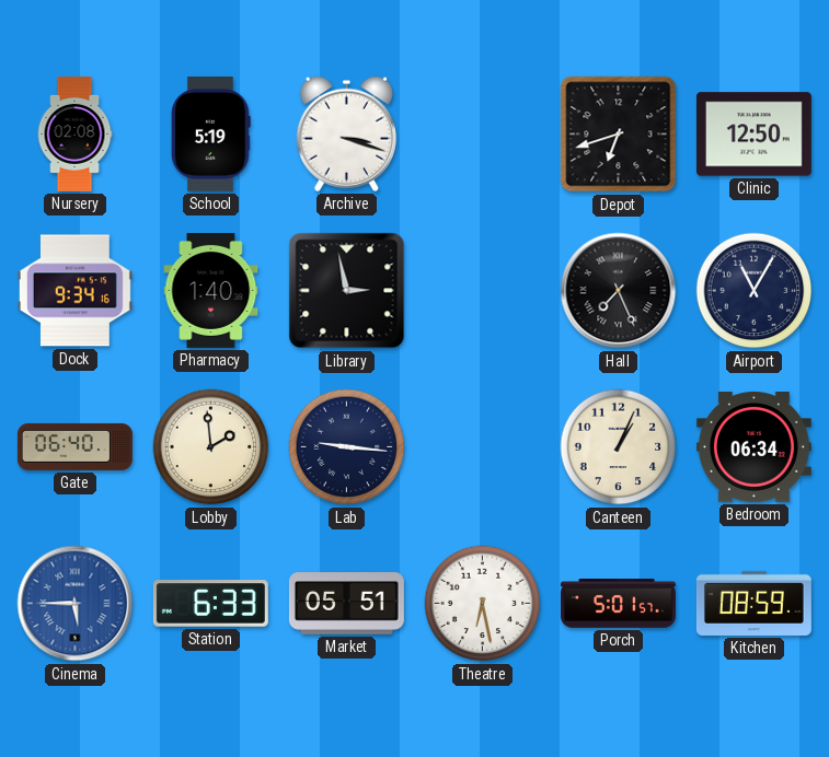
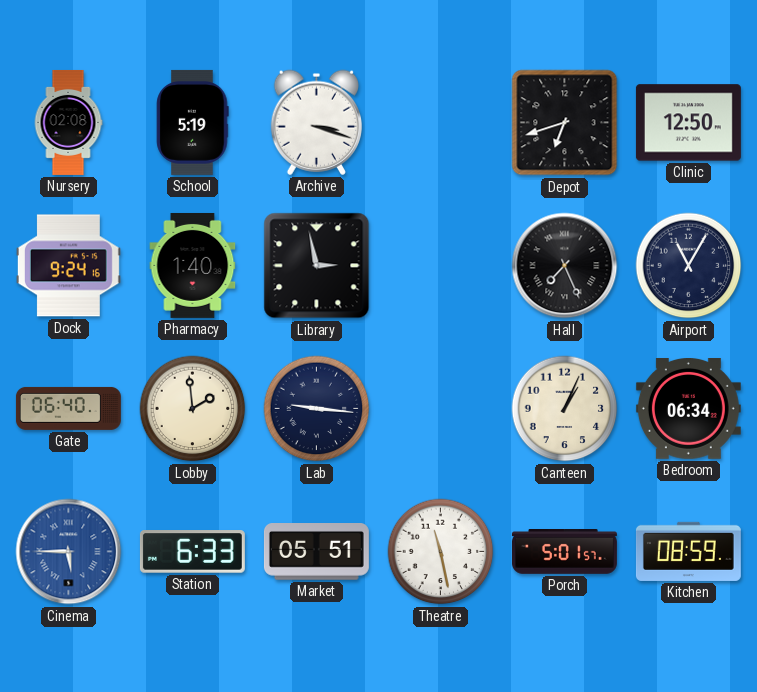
Dock: 9:34 -> 9:24 (68, 266)
Theatre: 6:28 -> 11:28 (441, 552)
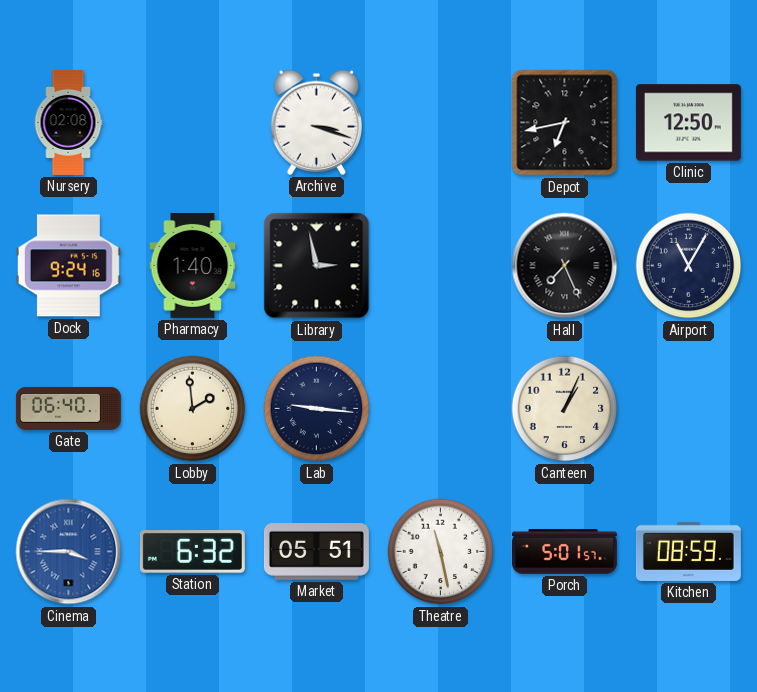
School: 5:19 -> none (193, 122)
Depot: 6:42 -> 6:43 (565, 123)
Bedroom: 06:34 -> none (688, 409)
Cinema: 5:45 -> 3:45 (69, 552)
Station: 6:33 -> 6:32 (192, 552)
